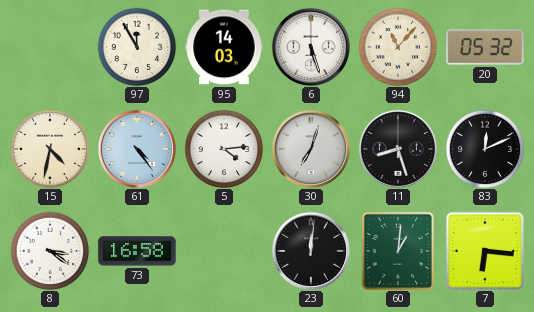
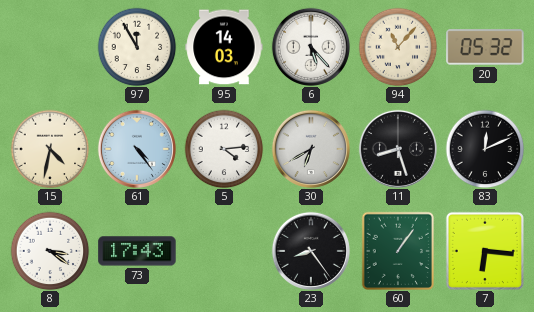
6: 5:27 -> 5:23 (311, 47)
30: 7:03 -> 6:40 (311, 149)
73: 16:58 -> 17:43 (137, 251)
23: 12:01 -> 8:24 (311, 251)
60: 1:01 -> 1:06 (397, 250)
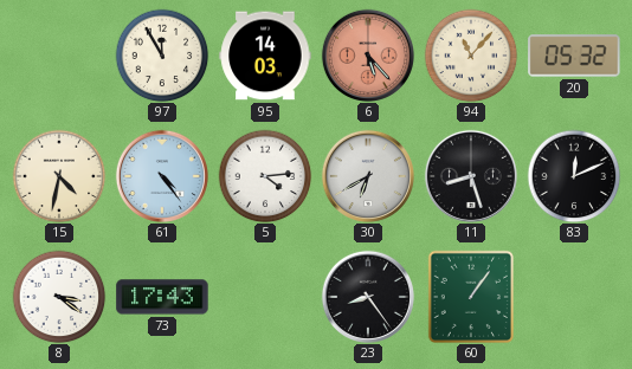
6 dial: white -> salmon (368, 56)
7: 6:16 -> none (485, 251)
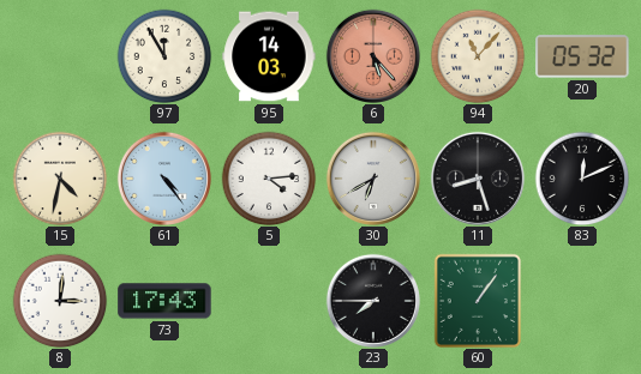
8: 3:21 -> 3:01 (60, 301)
23: 8:24 -> 7:45 (373, 301)
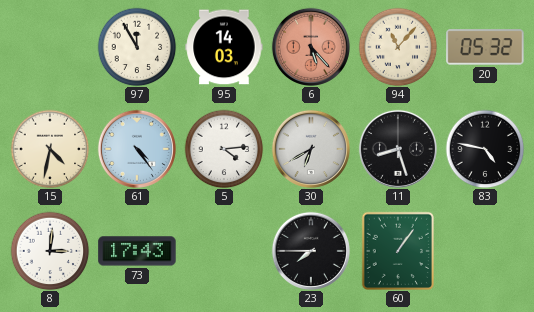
83: 12:11 -> 4:47 (485, 149)
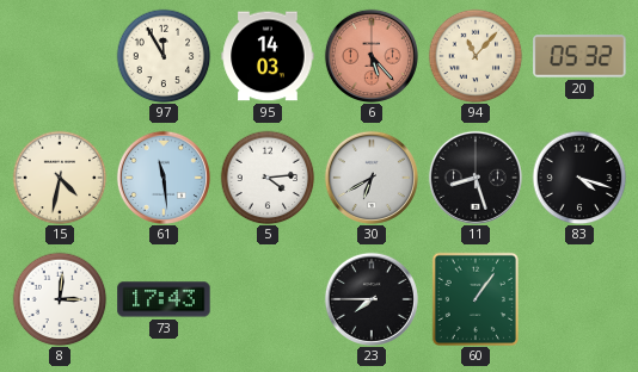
61: 4:24 -> 11:29 (164, 178)
83: 4:47 -> 4:18 (579, 178)
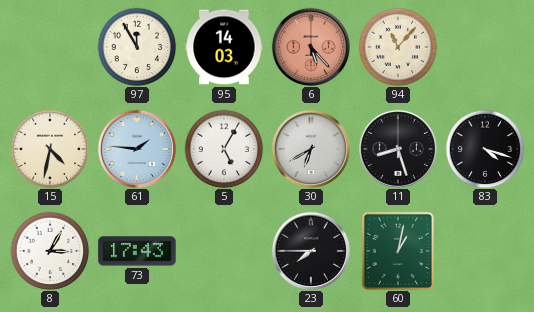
20: 05:32 -> none (579, 56)
61: 11:29 -> 1:46 (137, 149)
5: 4:14 -> 5:05 (224, 149)
8: 3:01 -> 3:05 (50, 251)
60: 1:06 -> 1:02 (397, 250)
